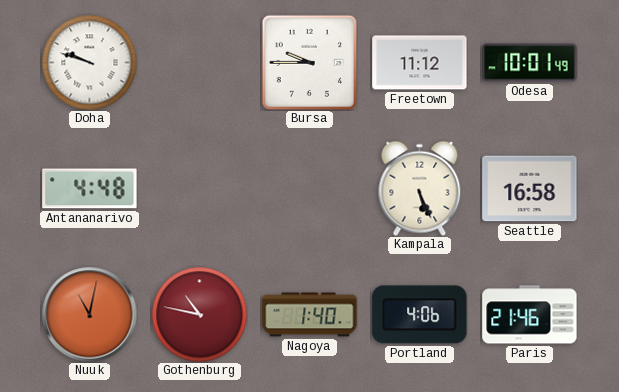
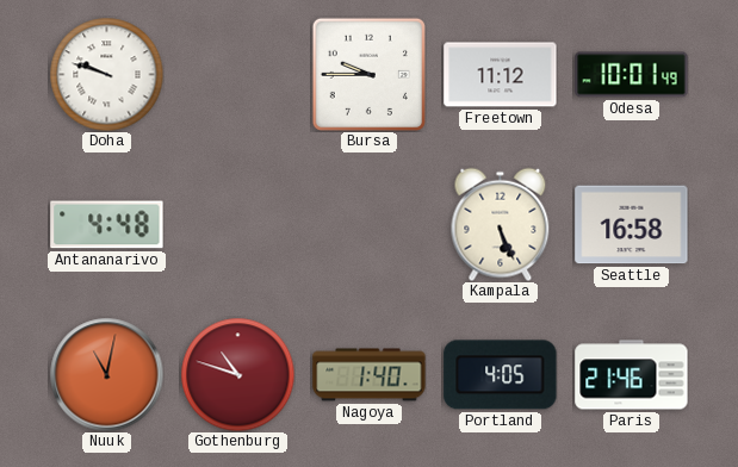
Gothenburg: 10:47 -> 10:48 (237, 374)
Portland: 4:06 -> 4:05 (501, 375)
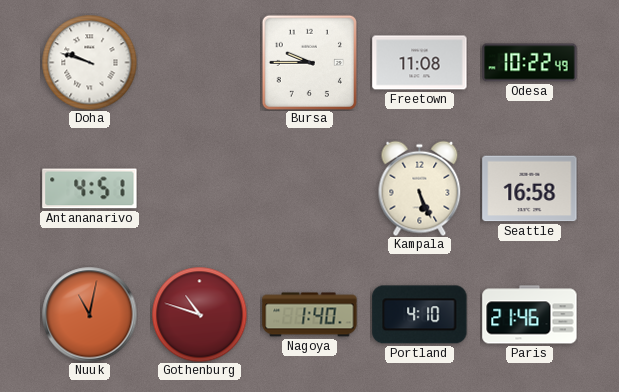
Freetown: 11:12 -> 11:08 (420, 63)
Odesa: 10:01 -> 10:22 (530, 63)
Antananarivo: 4:48 -> 4:51 (90, 189)
Portland: 4:05 -> 4:10 (420, 315)
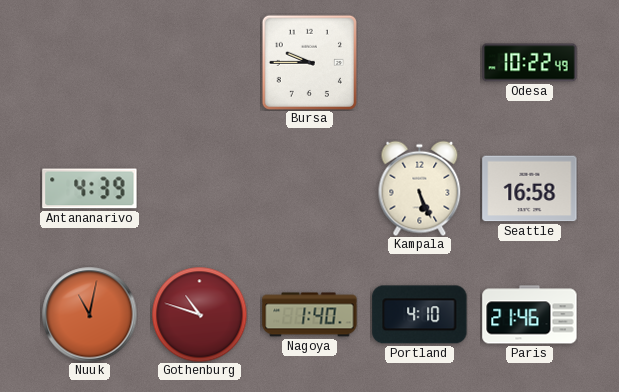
Doha: 9:48 -> none (89, 62)
Freetown: 11:08 -> none (420, 63)
Antananarivo: 4:51 -> 4:39 (90, 189)
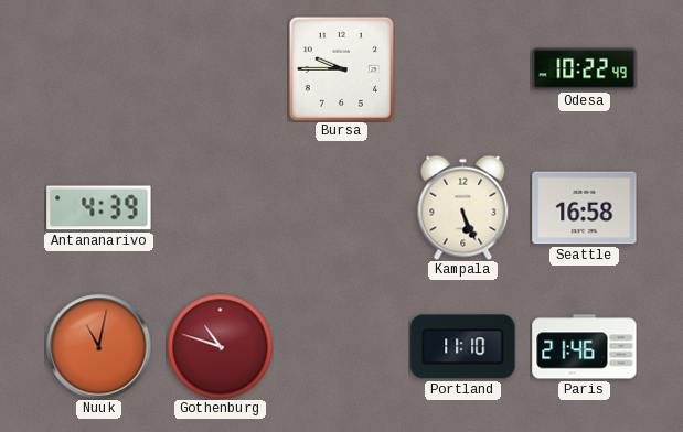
Nagoya: 1:40 -> none (310, 315)
Portland: 4:10 -> 11:10 (463, 347)
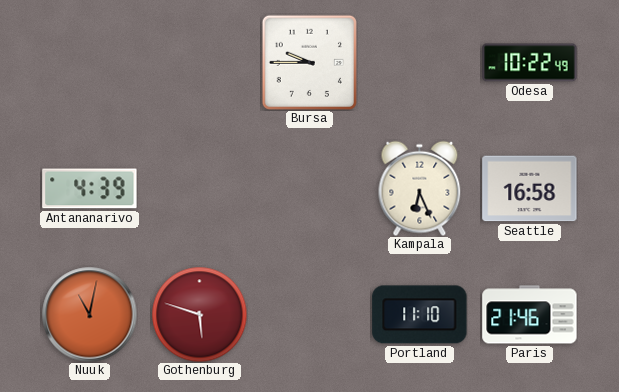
Kampala: 5:26 -> 6:26 (420, 188)
Gothenburg: 10:48 -> 5:48 (199, 314)
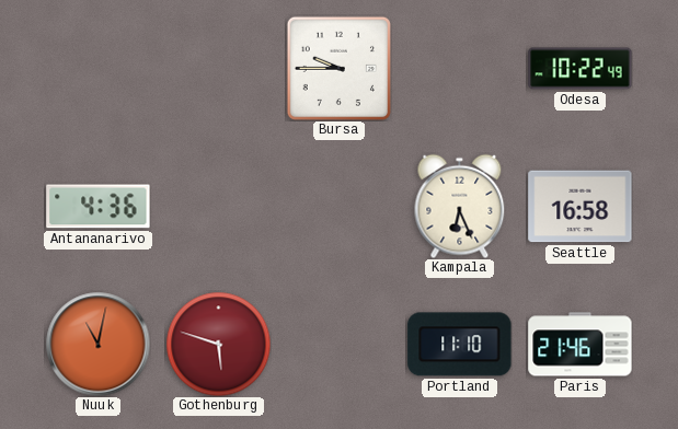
Antananarivo: 4:39 -> 4:36 (99, 207)
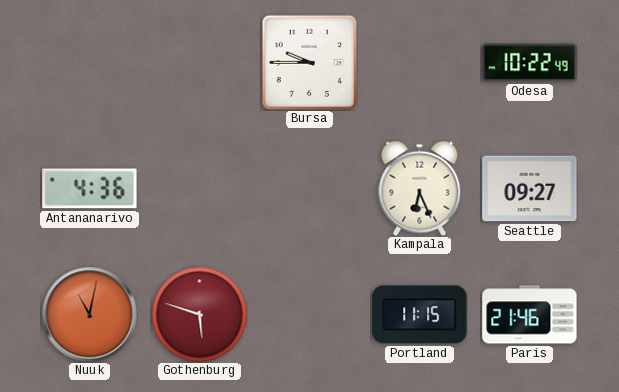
Seattle: 16:58 -> 09:27 (530, 189)
Portland: 11:10 -> 11:15 (420, 315)
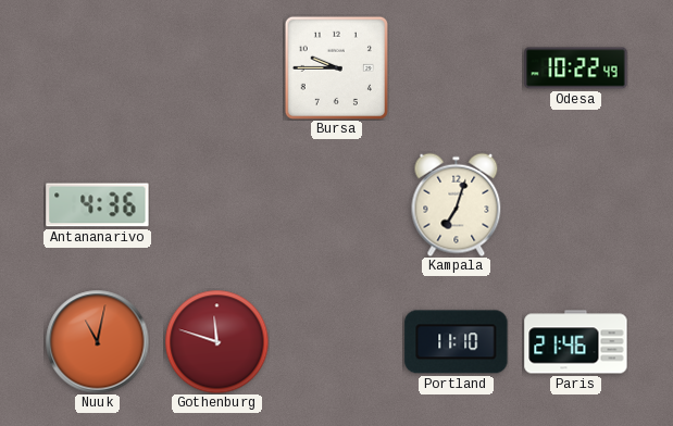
Kampala: 6:26 -> 7:03 (457, 204)
Seattle: 09:27 -> none (530, 189)
Gothenburg: 5:48 -> 11:48 (216, 341)
Portland: 11:15 -> 11:10 (457, 342)
